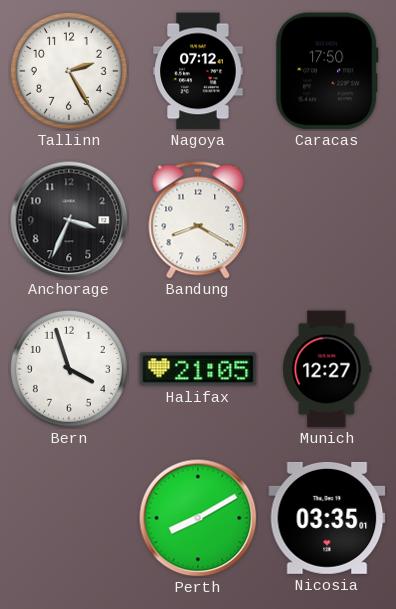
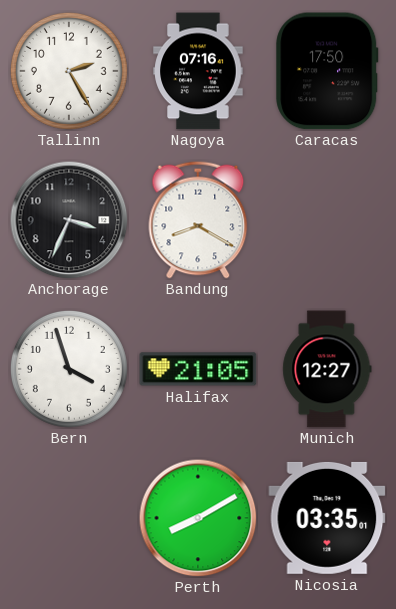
Nagoya: 07:12 -> 07:16 (198, 71)
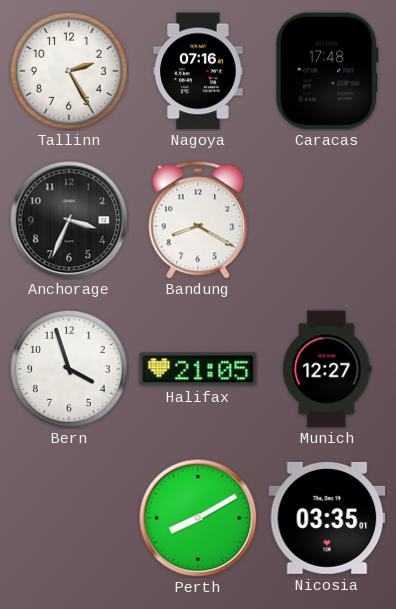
Caracas: 17:50 -> 17:48 (327, 71)
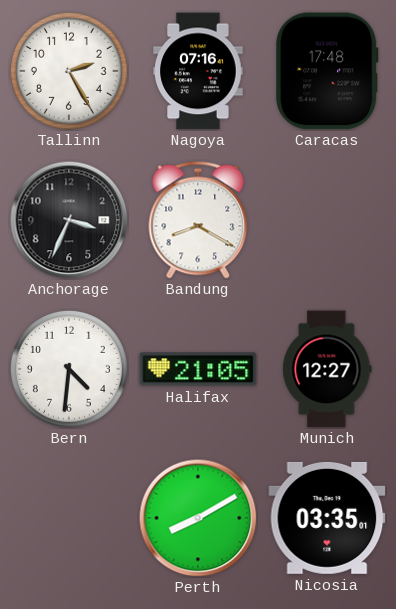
Bern: 3:57 -> 4:31 (69, 369)
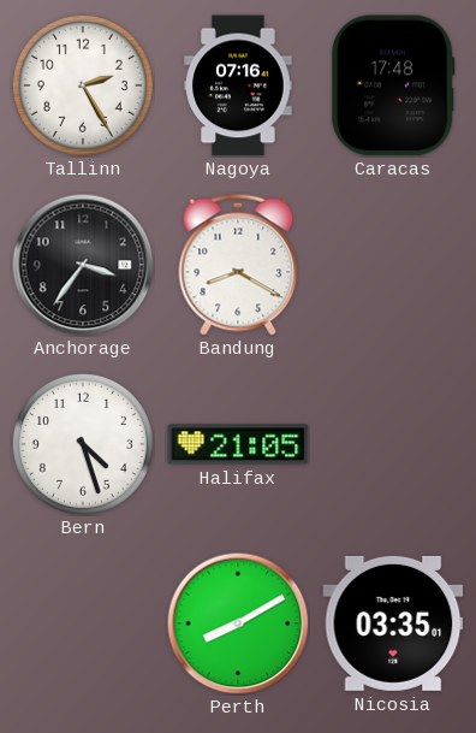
Anchorage: 3:34 -> 3:36 (83, 265)
Bern: 4:31 -> 4:27 (83, 444)
Munich: 12:27 -> none (327, 369)
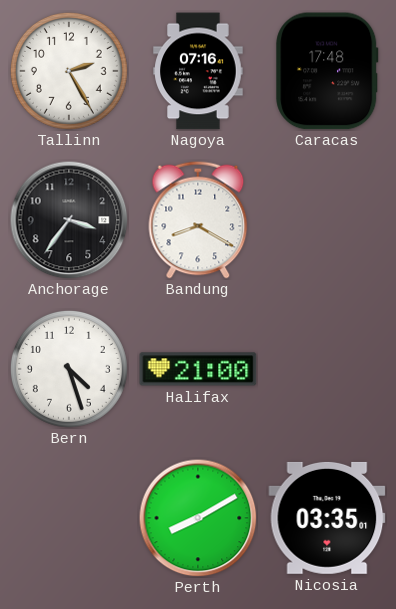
Halifax: 21:05 -> 21:00 (198, 369)
